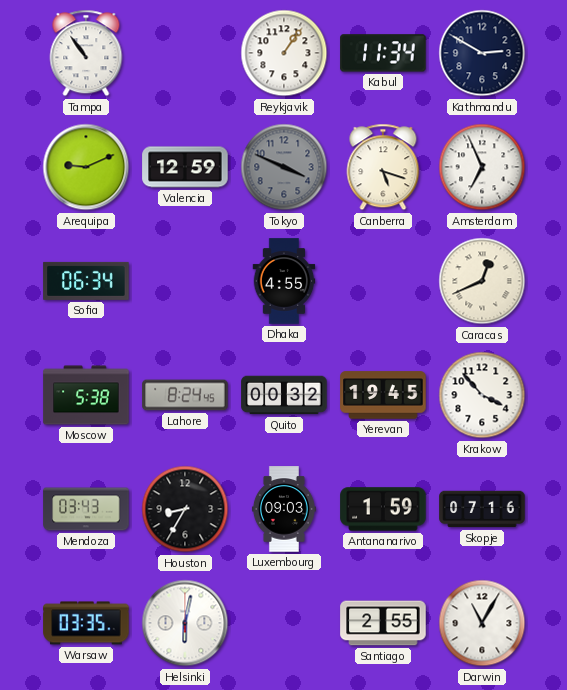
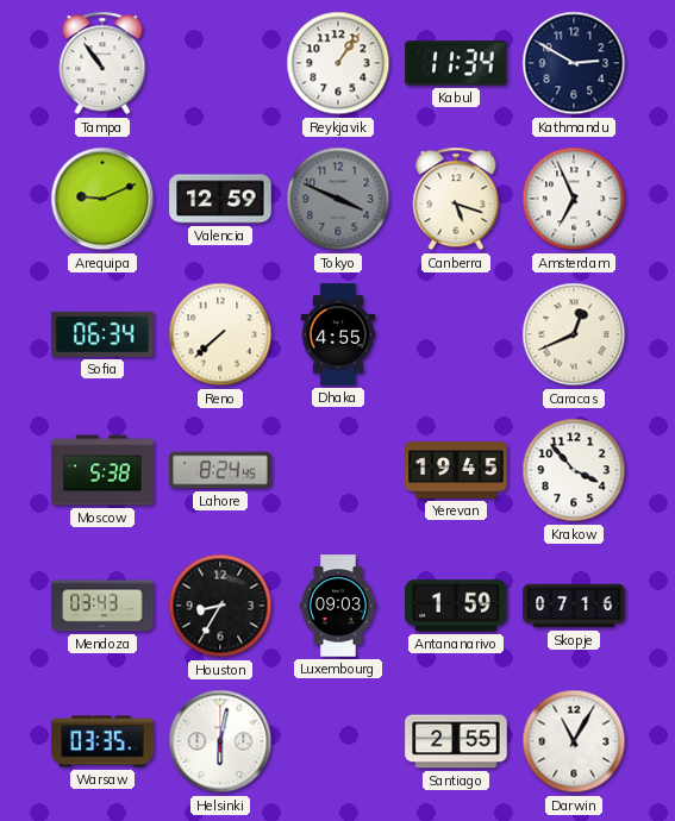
Reno: none -> 7:38 (220, 334)
Quito: 00:32 -> none (284, 395)
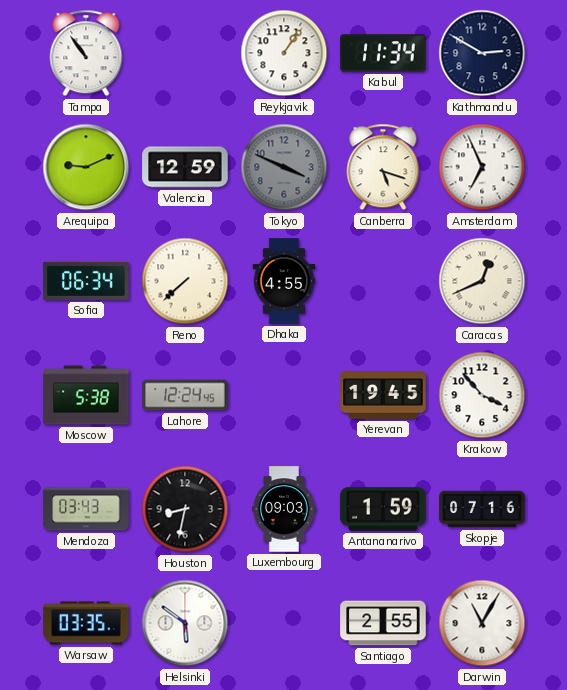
Lahore: 8:24 -> 12:24 (185, 395)
Houston: 8:35 -> 8:32 (185, 509)
Helsinki: 6:02 -> 5:51 (185, 623)
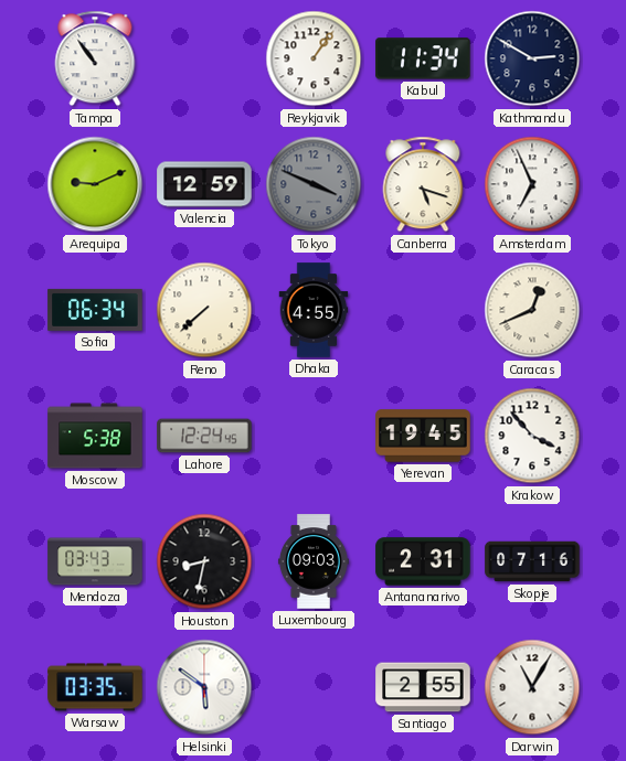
Antananarivo: 1:59 -> 2:31 (423, 561)
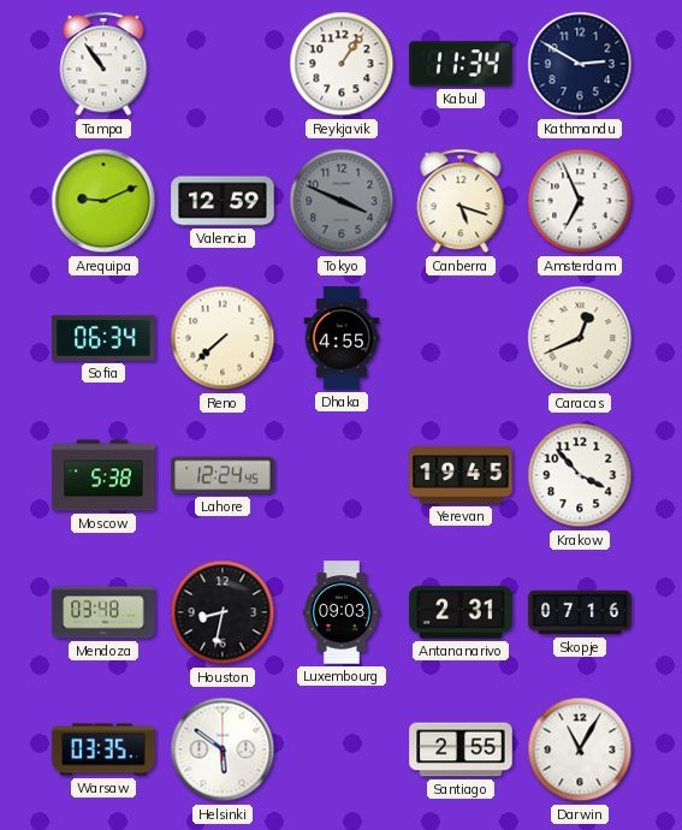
Mendoza: 03:43 -> 03:48 (103, 612)
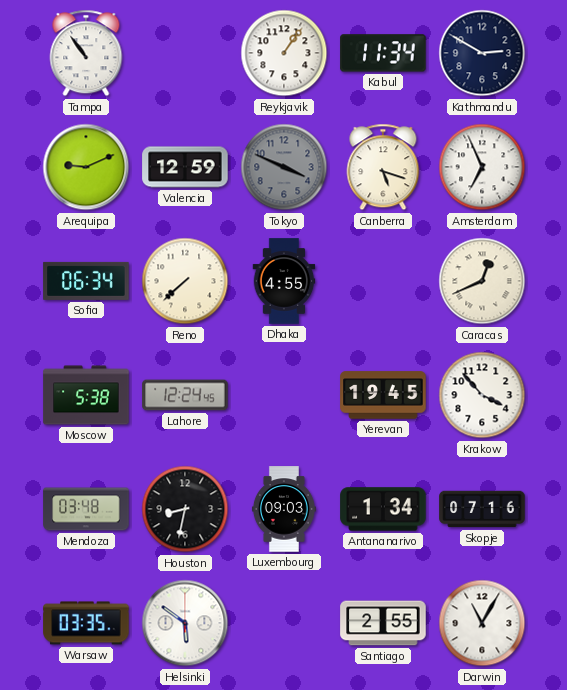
Antananarivo: 2:31 -> 1:34 (383, 509)
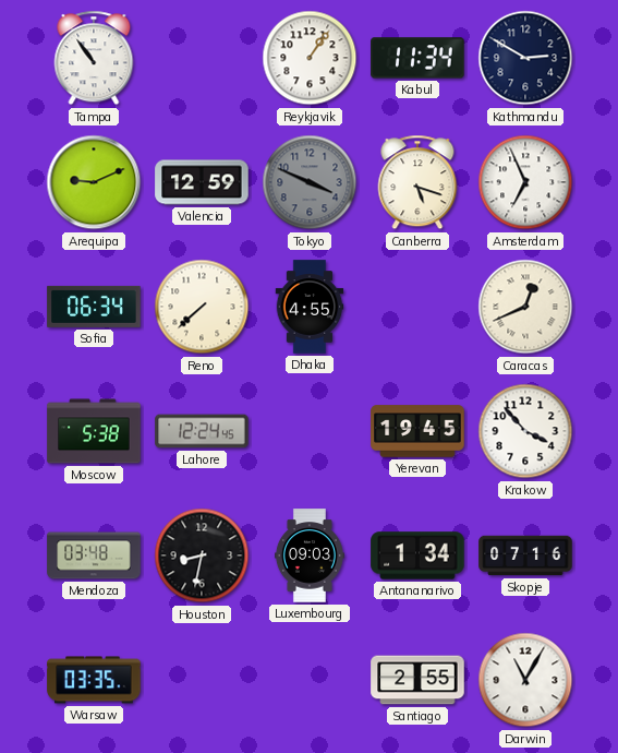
Helsinki: 5:51 -> none (185, 623)
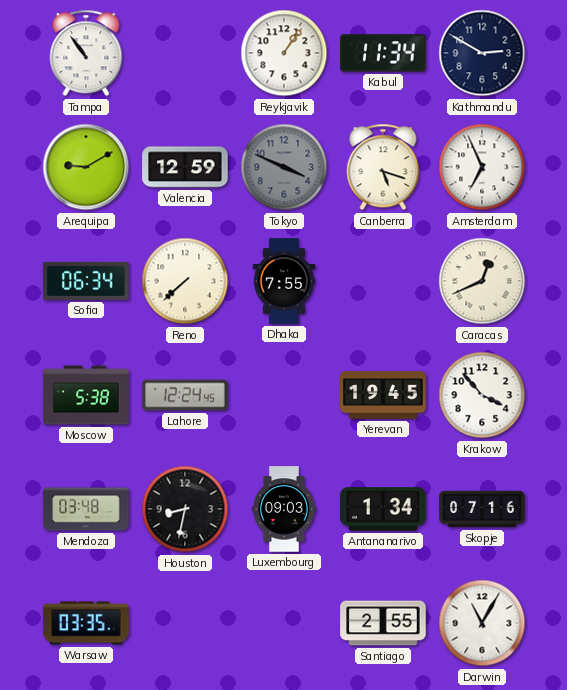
Arequipa: 9:11 -> 9:10 (86, 167)
Dhaka: 4:55 -> 7:55 (284, 281)
